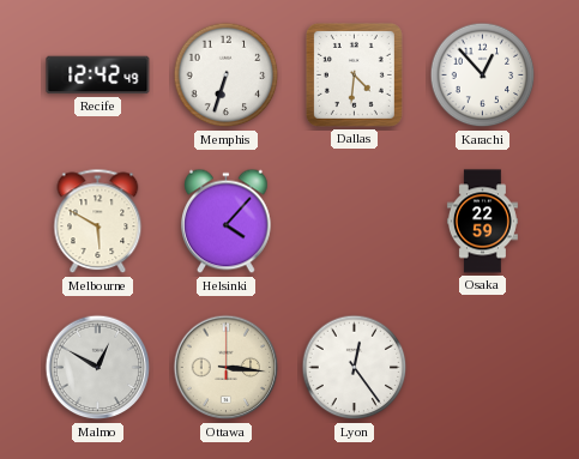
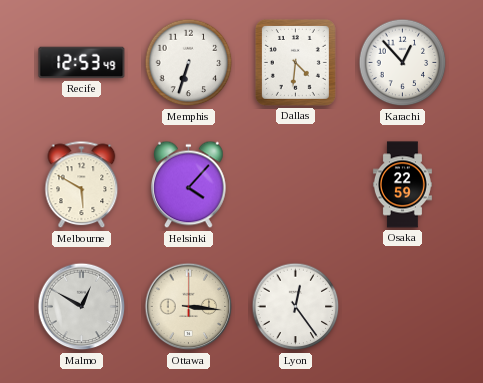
Recife: 12:42 -> 12:53 (82, 63)
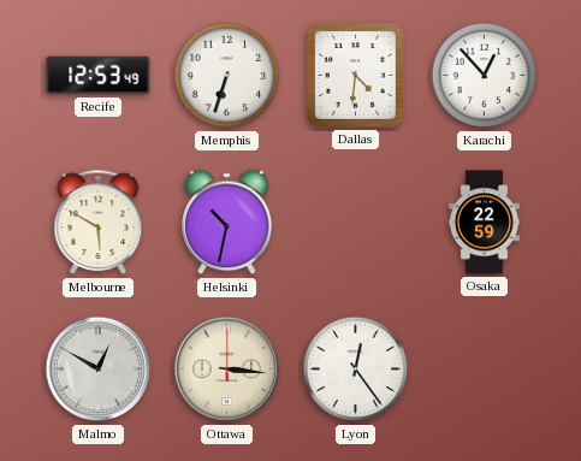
Helsinki: 4:07 -> 10:32 (227, 223)
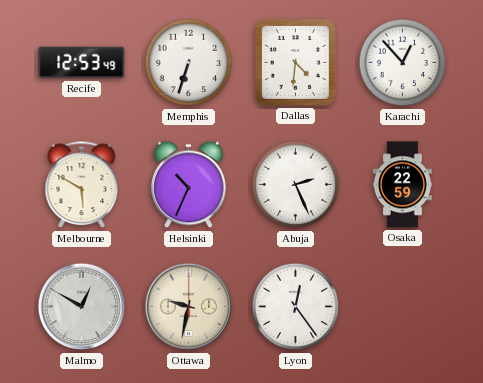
Helsinki: 10:32 -> 10:34 (189, 185)
Abuja: none -> 2:26 (296, 185)
Ottawa: 3:16 -> 9:32 (189, 307)
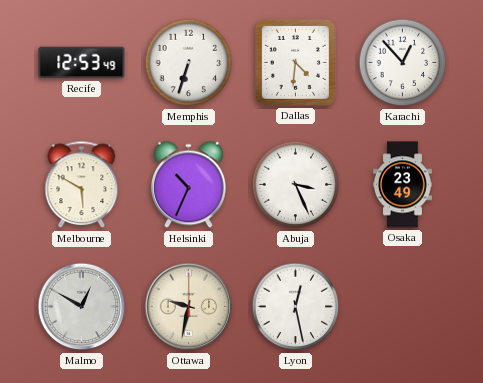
Abuja: 2:26 -> 3:26 (296, 185)
Osaka: 22:59 -> 23:49 (402, 185)
Lyon: 12:24 -> 12:28 (296, 307)
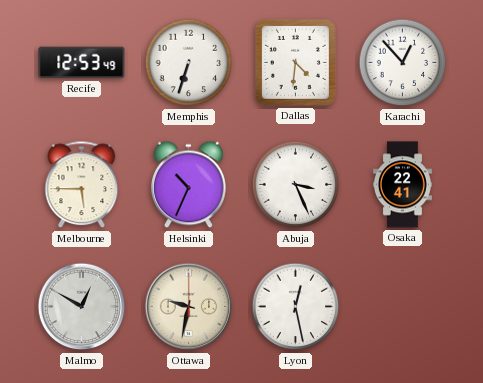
Melbourne: 5:50 -> 5:45 (82, 185)
Osaka: 23:49 -> 22:41 (402, 185)
